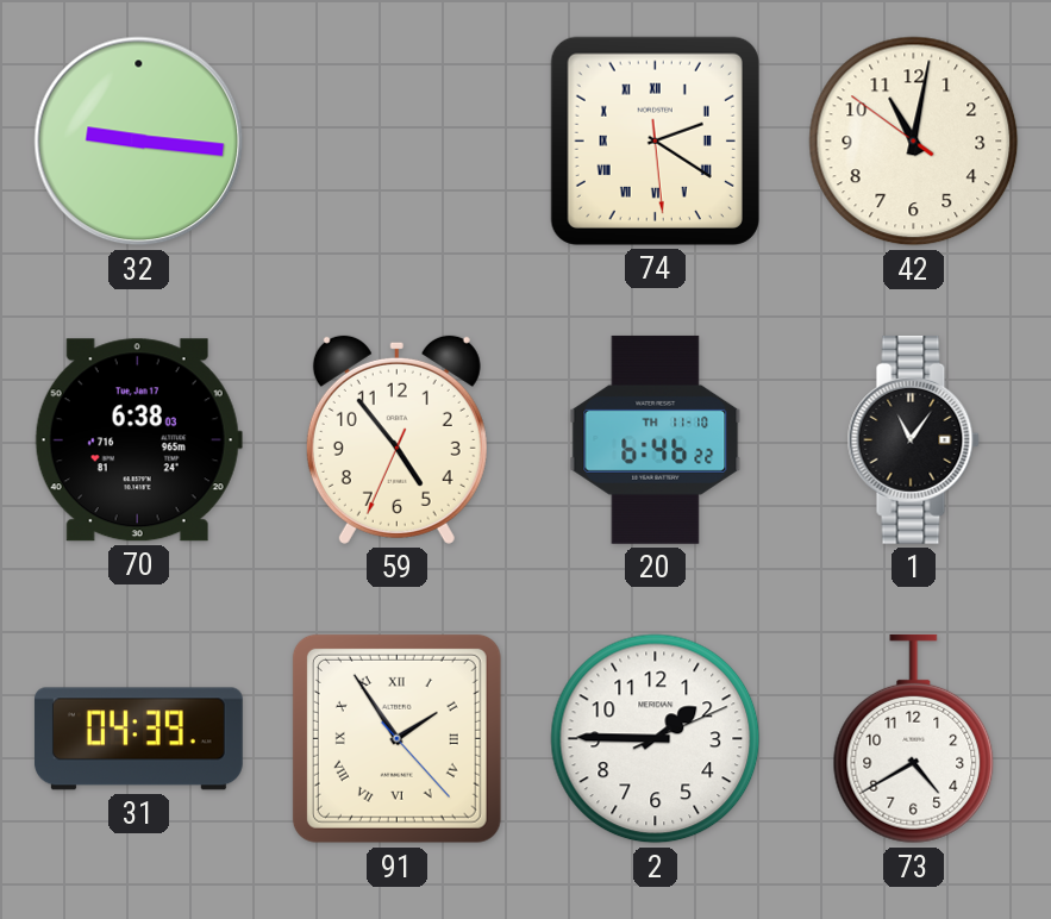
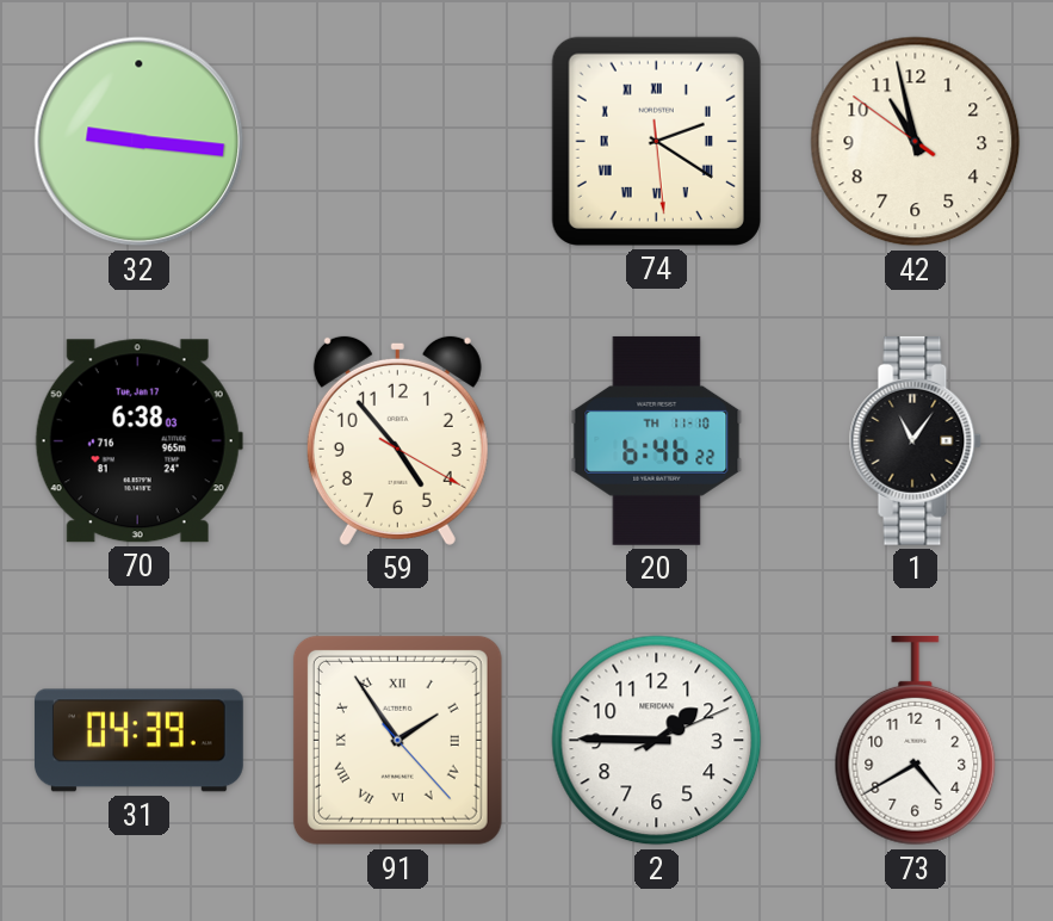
42: 11:01 -> 10:57 (916, 142)
59: 4:53:34 -> 4:53:20 (397, 440)
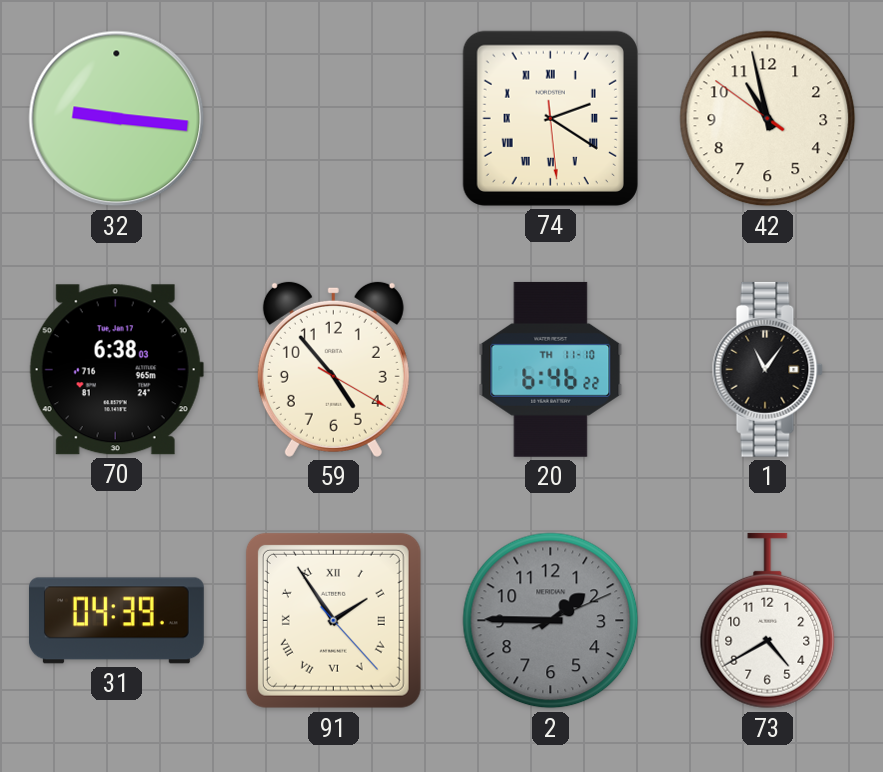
2 dial: white -> grey (551, 621)
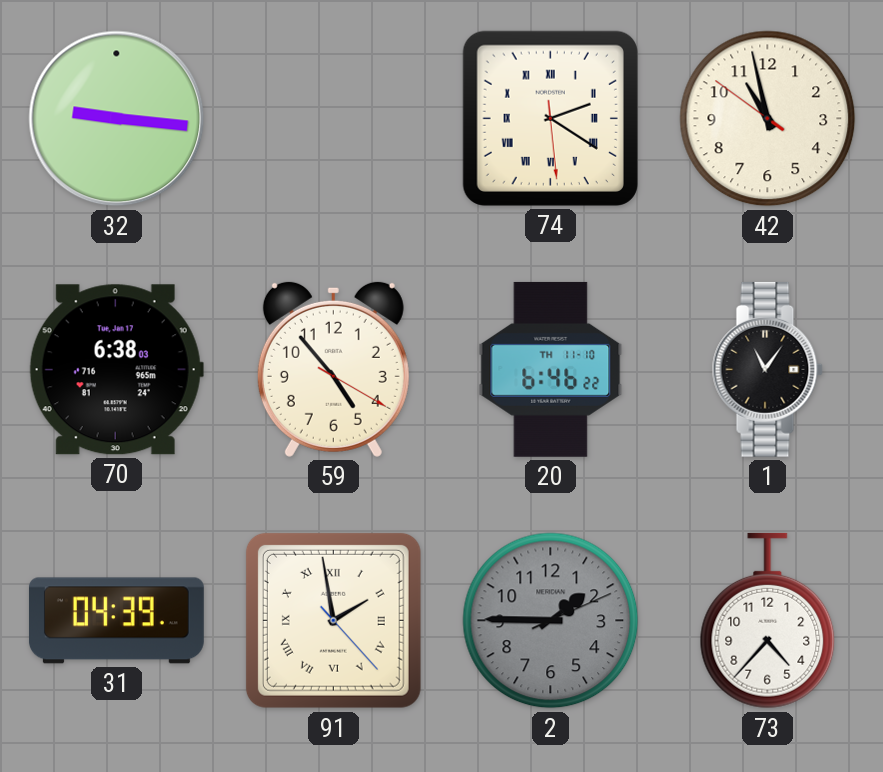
91: 1:54 -> 1:58 (333, 620)
73: 4:40 -> 4:37 (768, 621)
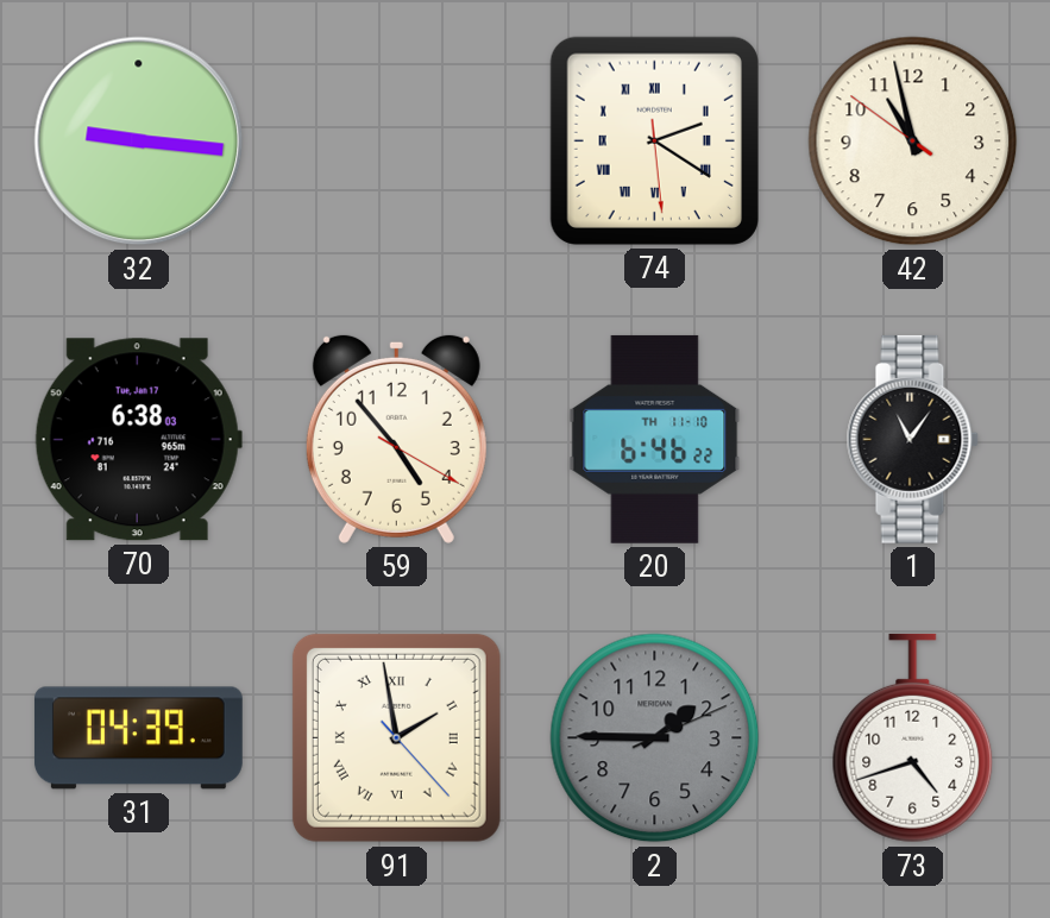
73: 4:37 -> 4:42 (913, 738)
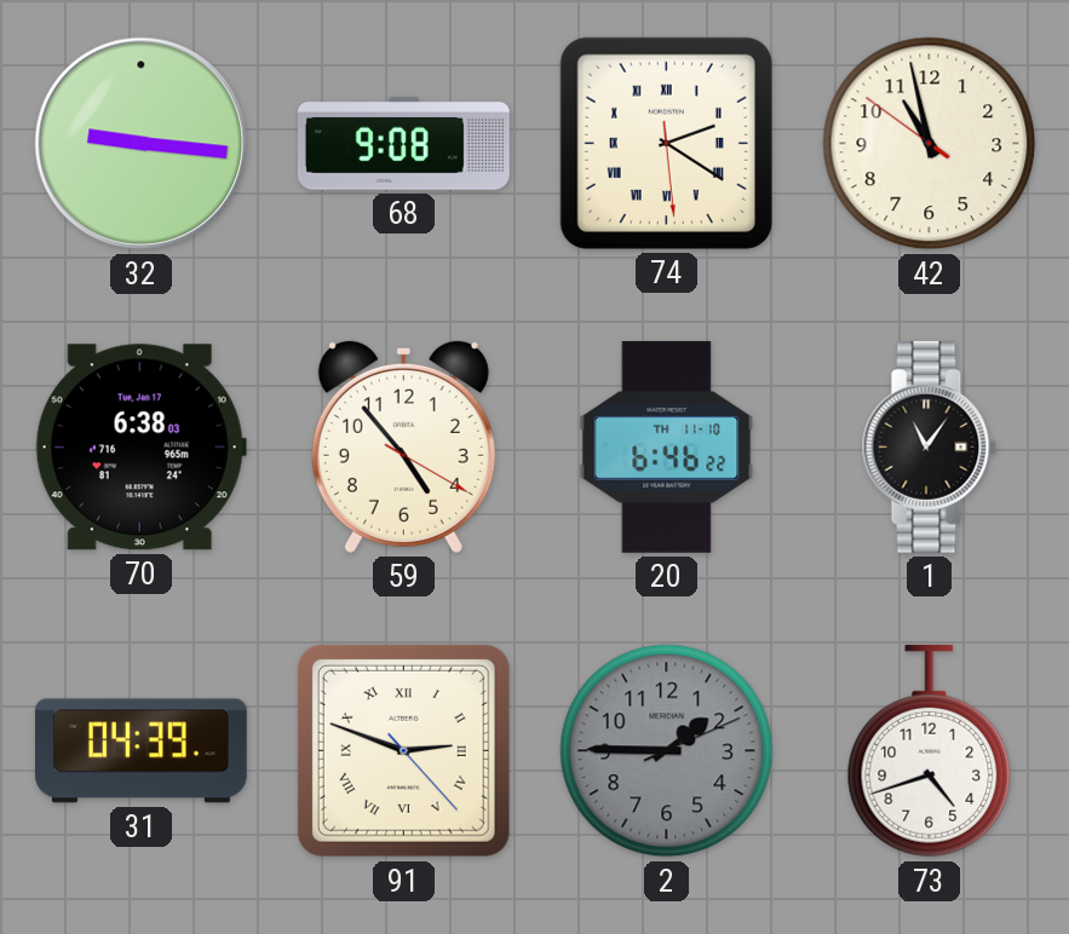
68: none -> 9:08 (403, 143)
91: 1:58 -> 2:48 (403, 750)
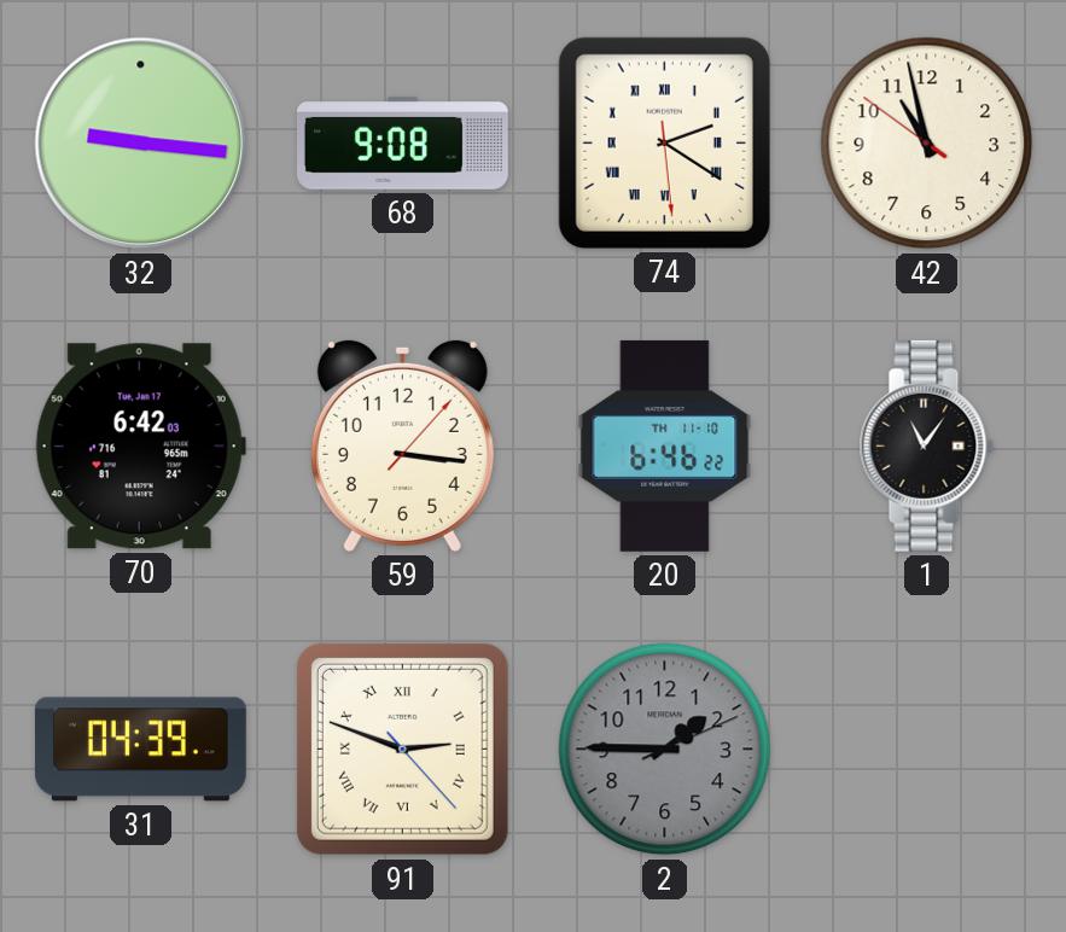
70: 6:38 -> 6:42 (140, 447)
59: 4:53 -> 3:16 (402, 445)
73: 4:42 -> none (930, 751)
